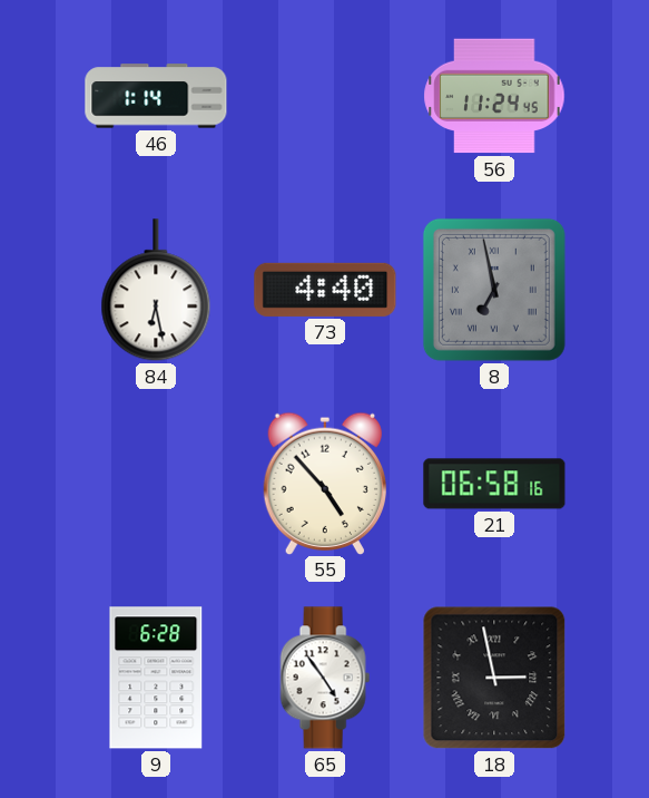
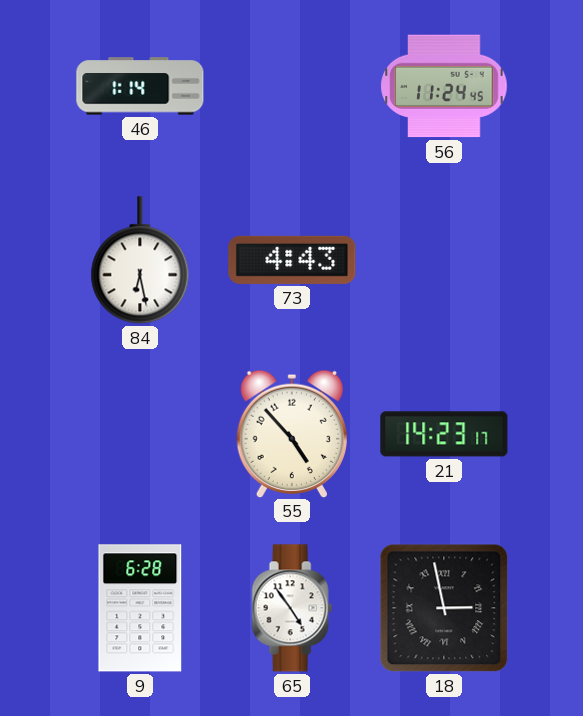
73: 4:40 -> 4:43 (292, 260)
8: 6:58 -> none (494, 290)
21: 06:58 -> 14:23 (444, 434)
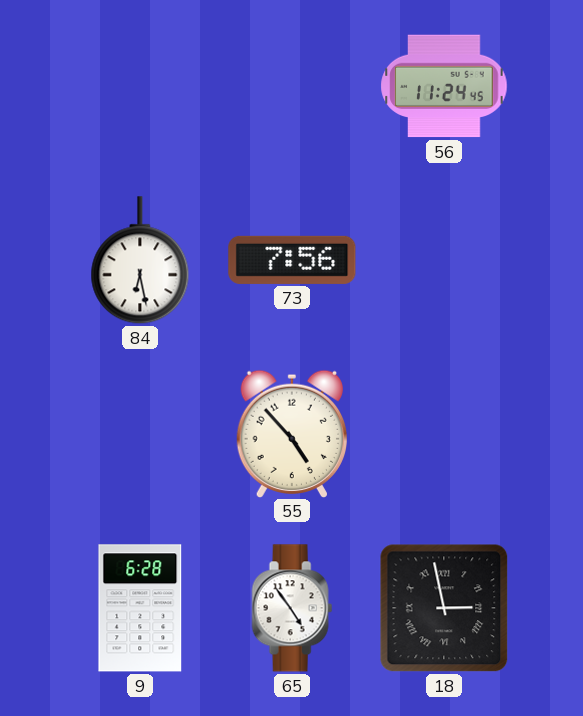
46: 1:14 -> none (140, 86)
73: 4:43 -> 7:56 (292, 260)
21: 14:23 -> none (444, 434)
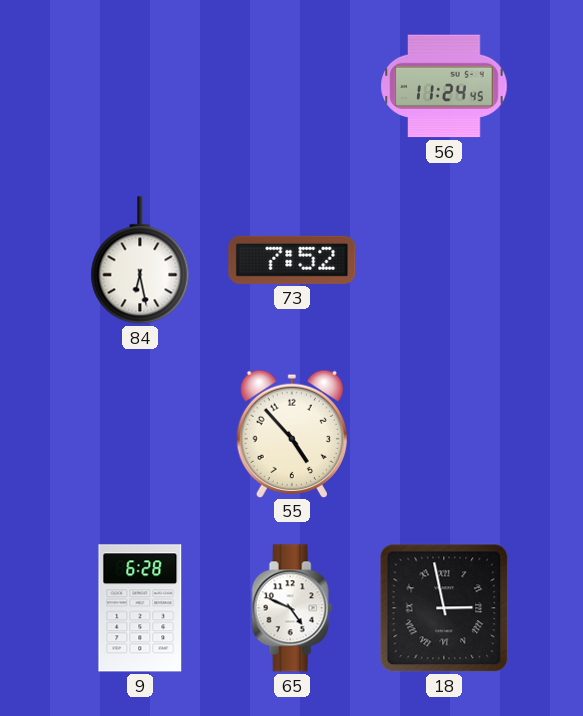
73: 7:56 -> 7:52 (292, 260)
65: 4:54 -> 4:49 (292, 608)
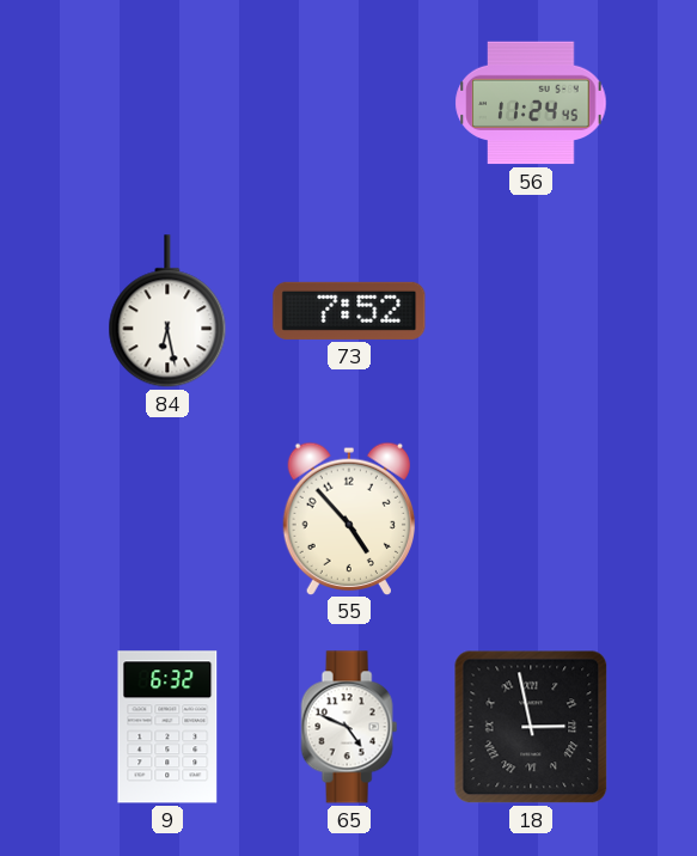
9: 6:28 -> 6:32 (167, 727)
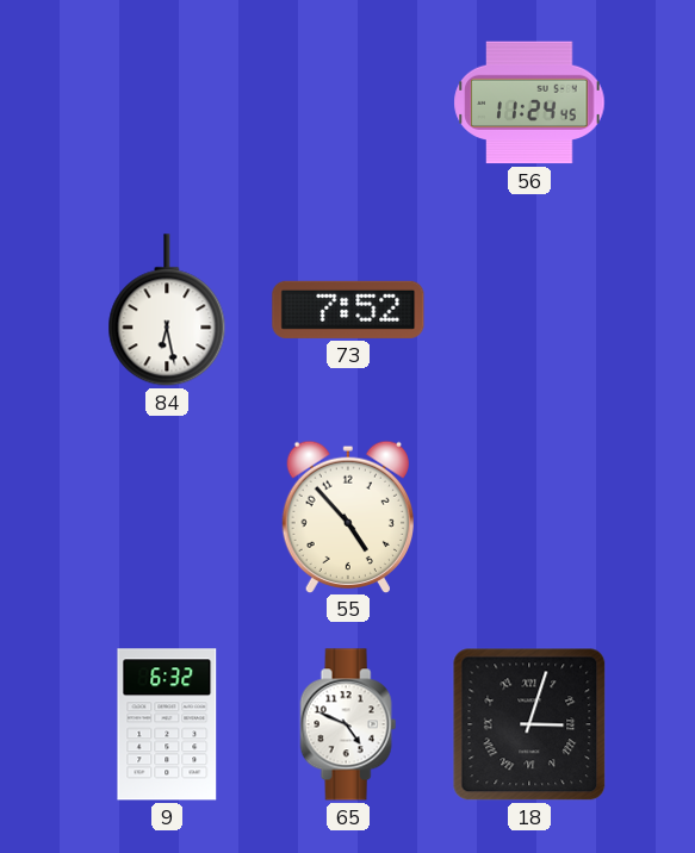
18: 2:58 -> 3:03 (529, 724)
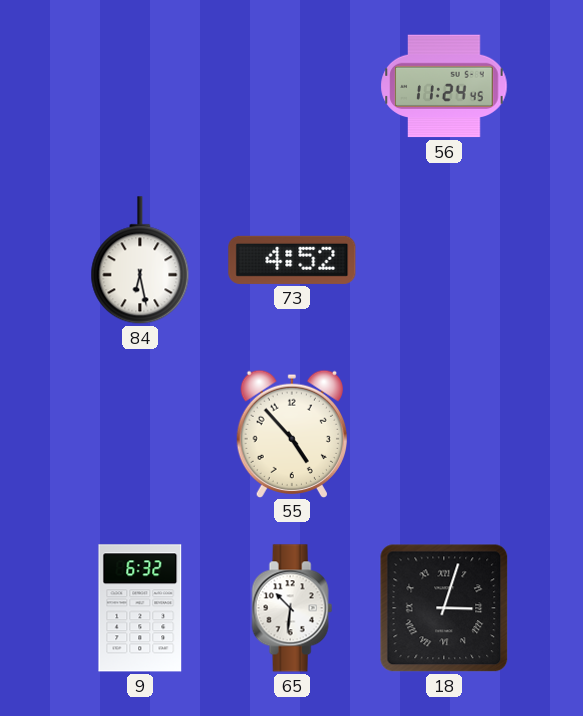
73: 7:52 -> 4:52 (292, 260)
65: 4:49 -> 10:31 (292, 608)
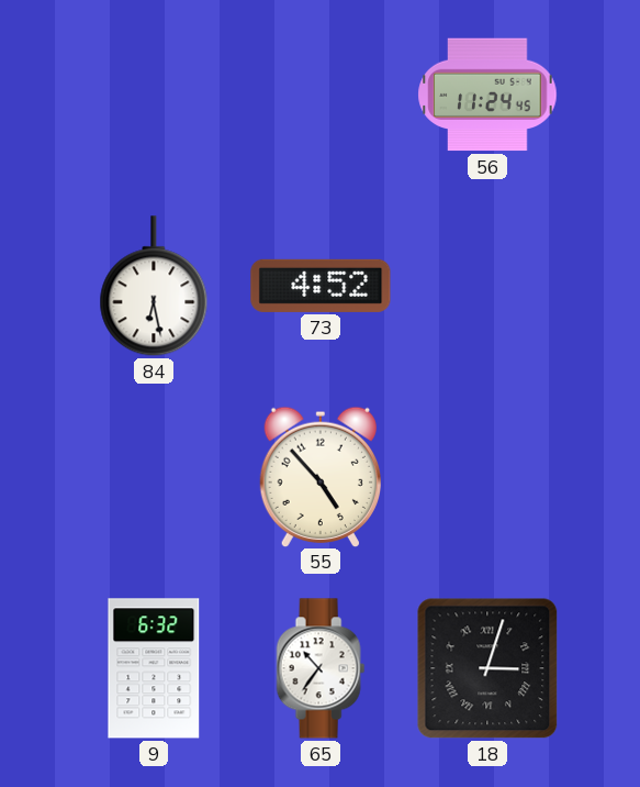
65: 10:31 -> 10:36 (321, 668)
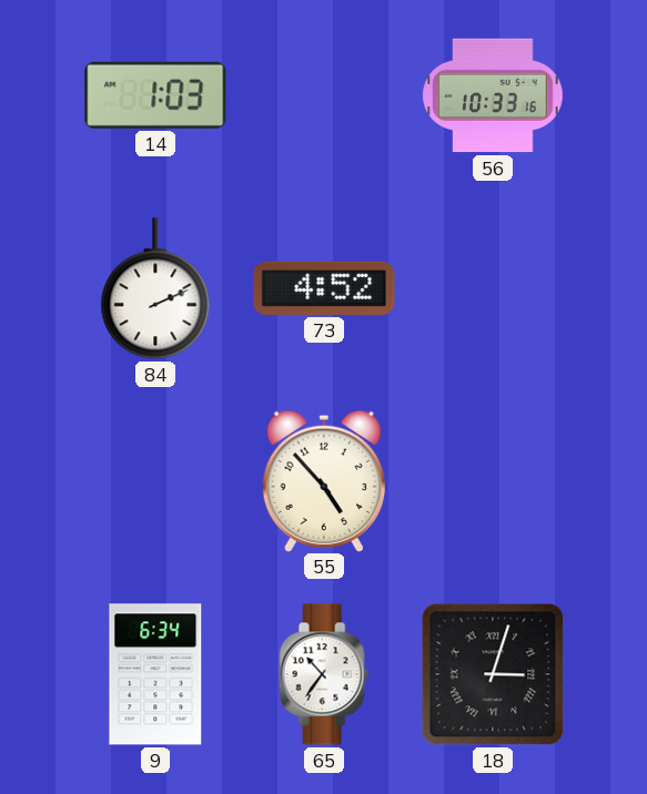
14: none -> 1:03 (155, 95)
56: 11:24 -> 10:33 (493, 95)
84: 6:28 -> 2:11 (155, 289)
9: 6:32 -> 6:34 (155, 674)
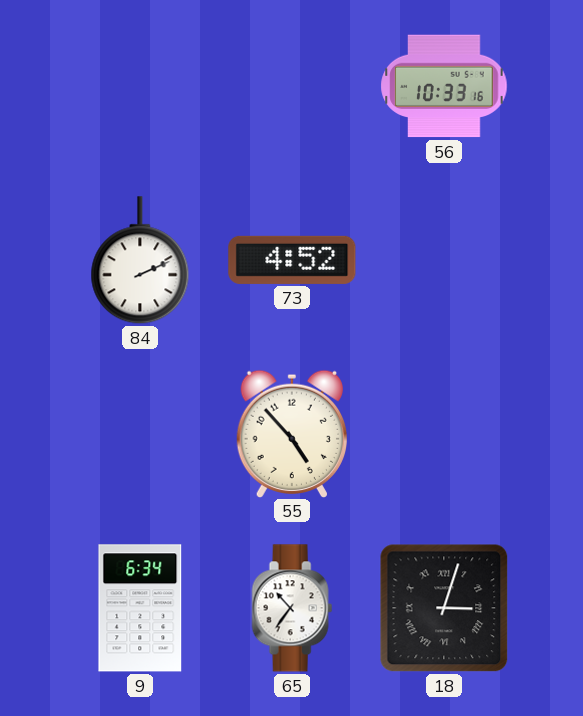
14: 1:03 -> none (155, 95)
